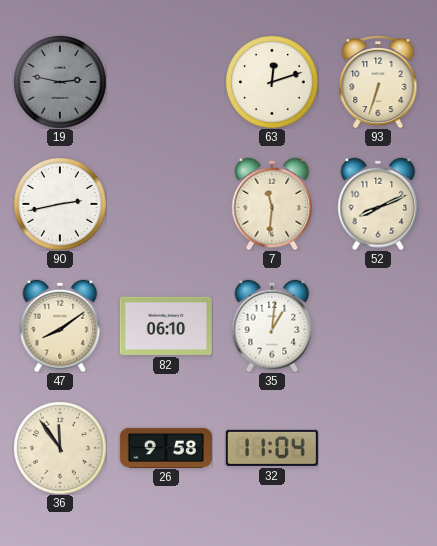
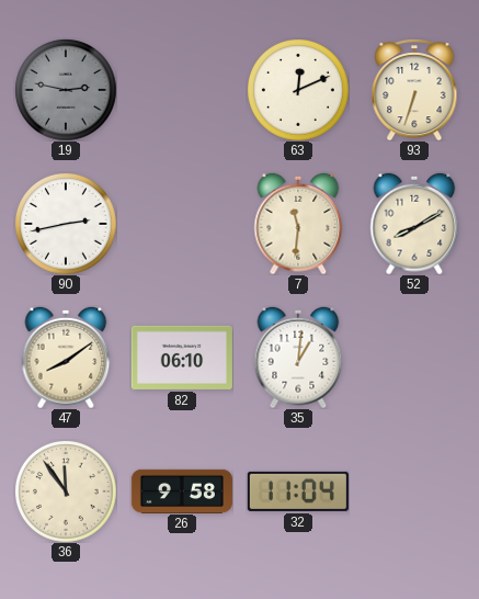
63: 12:12 -> 12:11 (298, 90)
52: 8:11 -> 8:10 (414, 224)
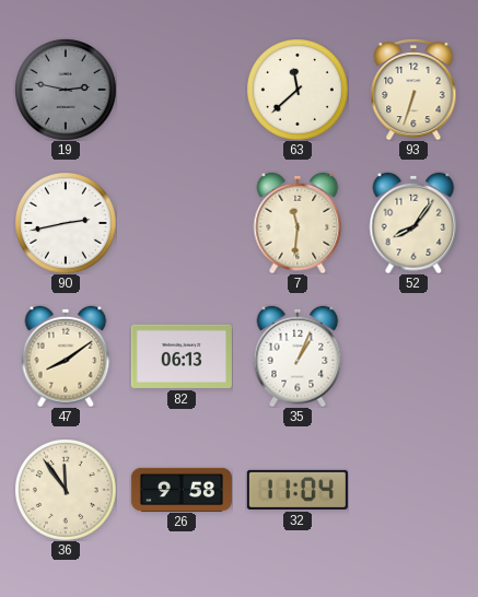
63: 12:11 -> 11:38 (298, 90)
52: 8:10 -> 8:06 (413, 223)
82: 06:10 -> 06:13 (182, 356)
35: 1:01 -> 1:04 (298, 356)
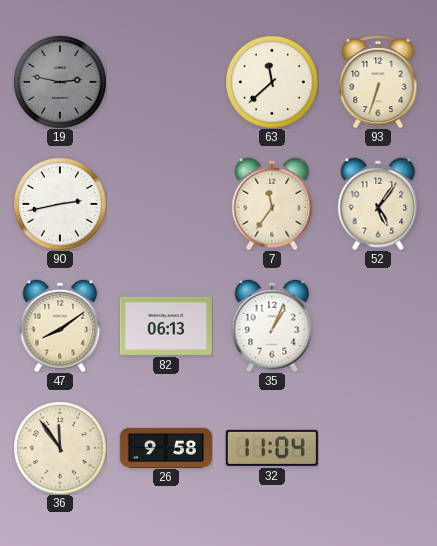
7: 11:31 -> 11:36 (272, 204)
52: 8:06 -> 5:06 (378, 204)
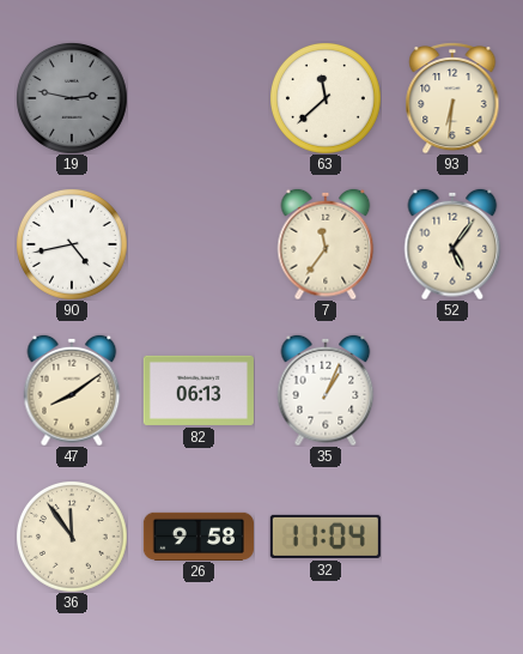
93: 6:33 -> 6:31 (452, 98)
90: 2:43 -> 4:43 (72, 244)
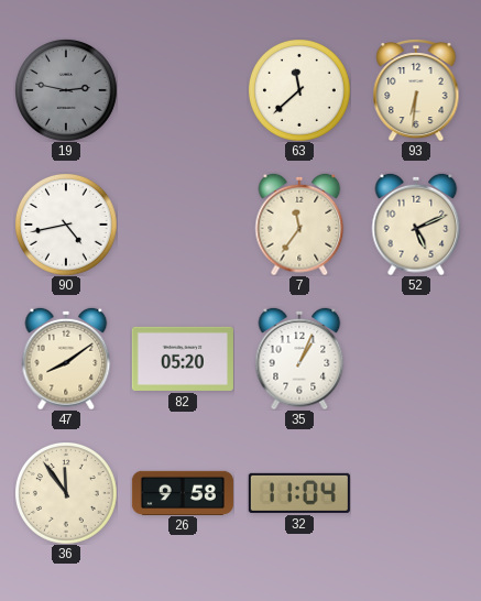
52: 5:06 -> 5:11 (416, 225)
82: 06:13 -> 05:20 (183, 359)
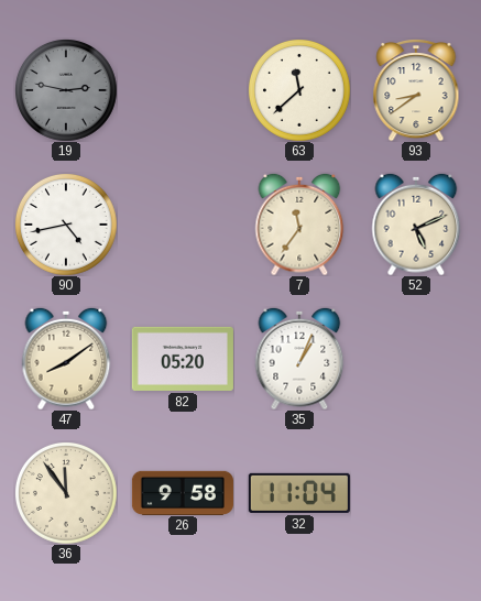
93: 6:31 -> 8:39 (416, 90)
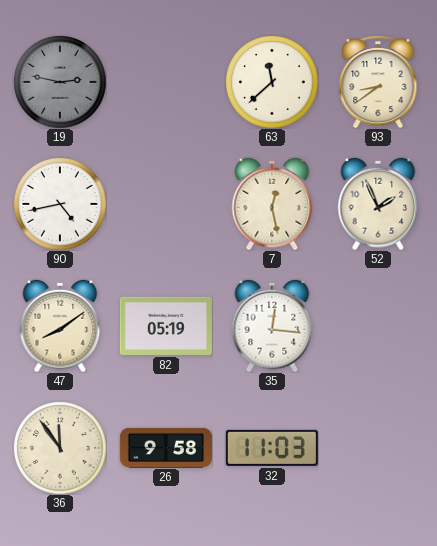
7: 11:36 -> 12:28 (272, 204)
52: 5:11 -> 1:56 (378, 204)
82: 05:20 -> 05:19 (166, 326)
35: 1:04 -> 12:16 (272, 326)
32: 11:04 -> 11:03 (272, 448)
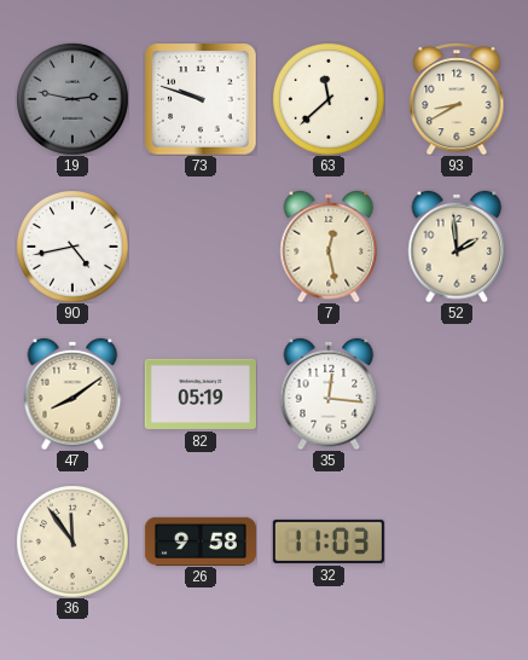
73: none -> 9:48 (201, 99)
93: 8:39 -> 8:40 (457, 99)
52: 1:56 -> 1:59 (457, 247)
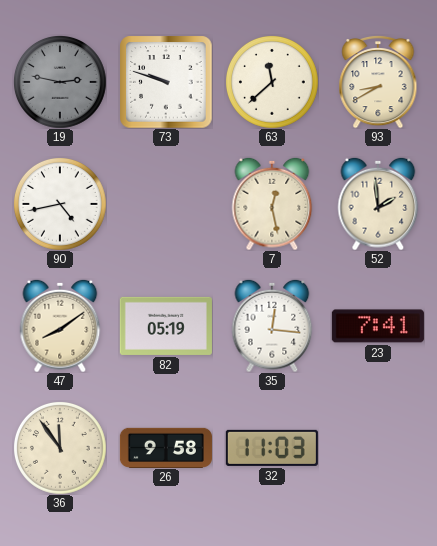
23: none -> 7:41 (378, 326)
